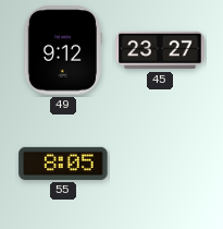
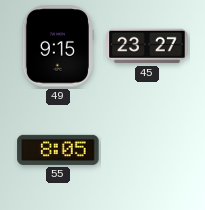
49: 9:12 -> 9:15 (58, 46)
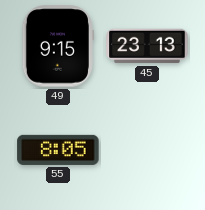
45: 23:27 -> 23:13 (147, 46)
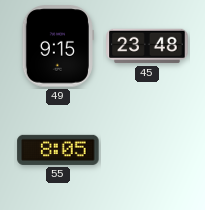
45: 23:13 -> 23:48 (147, 46)
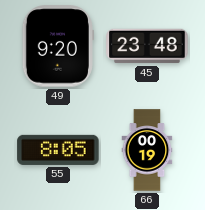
49: 9:15 -> 9:20 (58, 46)
66: none -> 00:19 (147, 150)
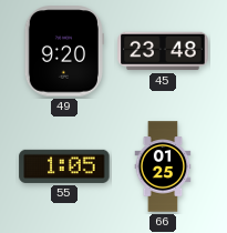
55: 8:05 -> 1:05 (64, 166)
66: 00:19 -> 01:25 (163, 166)
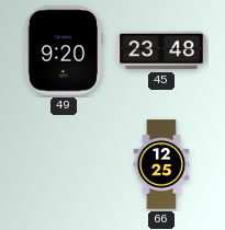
55: 1:05 -> none (64, 166)
66: 01:25 -> 12:25 (161, 164)
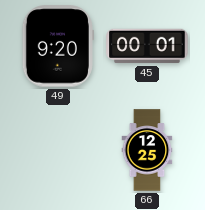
45: 23:48 -> 00:01 (147, 46)
